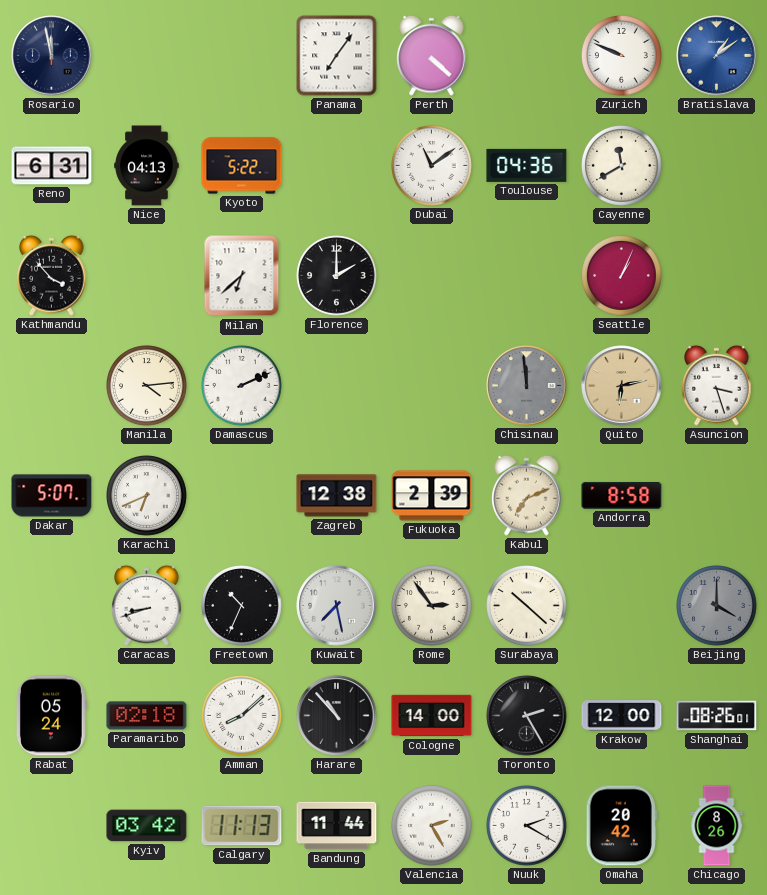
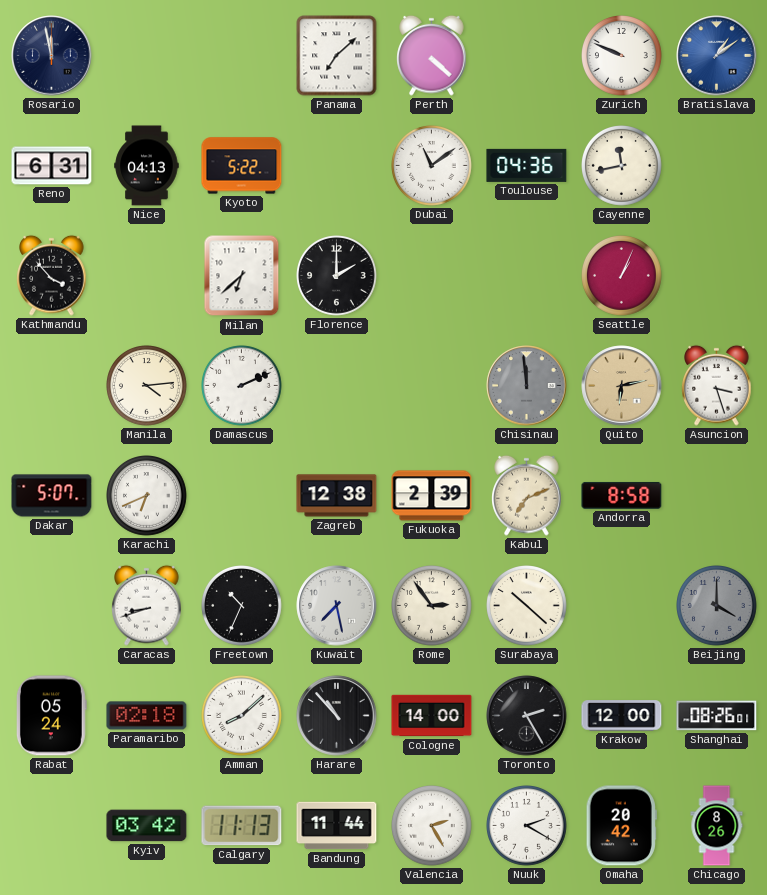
Panama: 7:06 -> 7:08 (337, 56)
Cayenne: 11:40 -> 11:43 (622, 166)
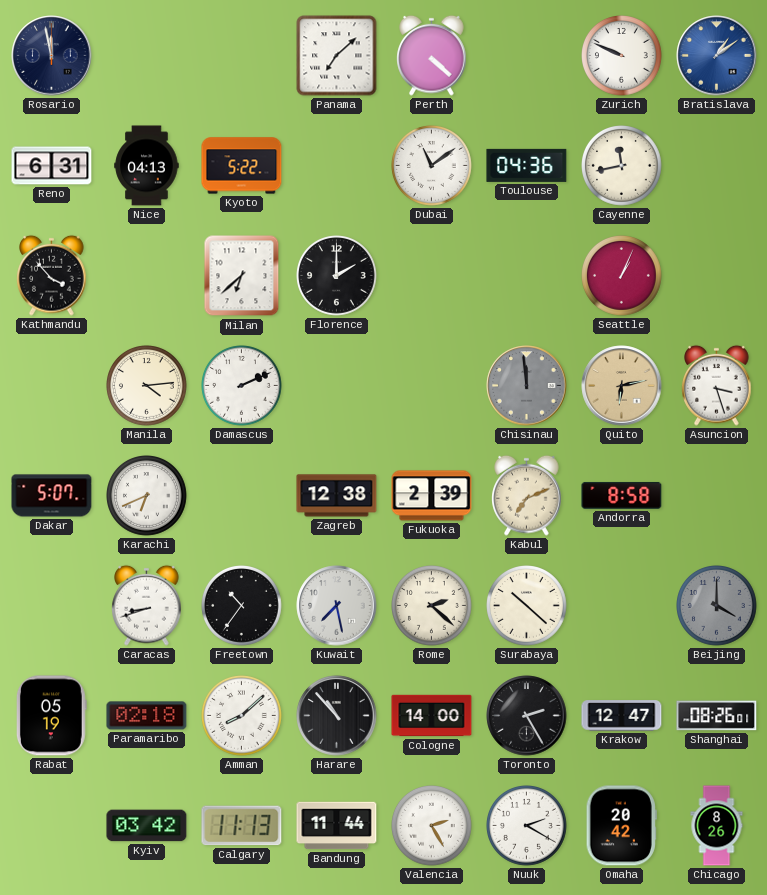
Freetown: 10:34 -> 10:36 (242, 606)
Rome: 2:54 -> 2:22 (432, 606)
Rabat: 05:24 -> 05:19 (51, 716)
Krakow: 12:00 -> 12:47 (622, 716)
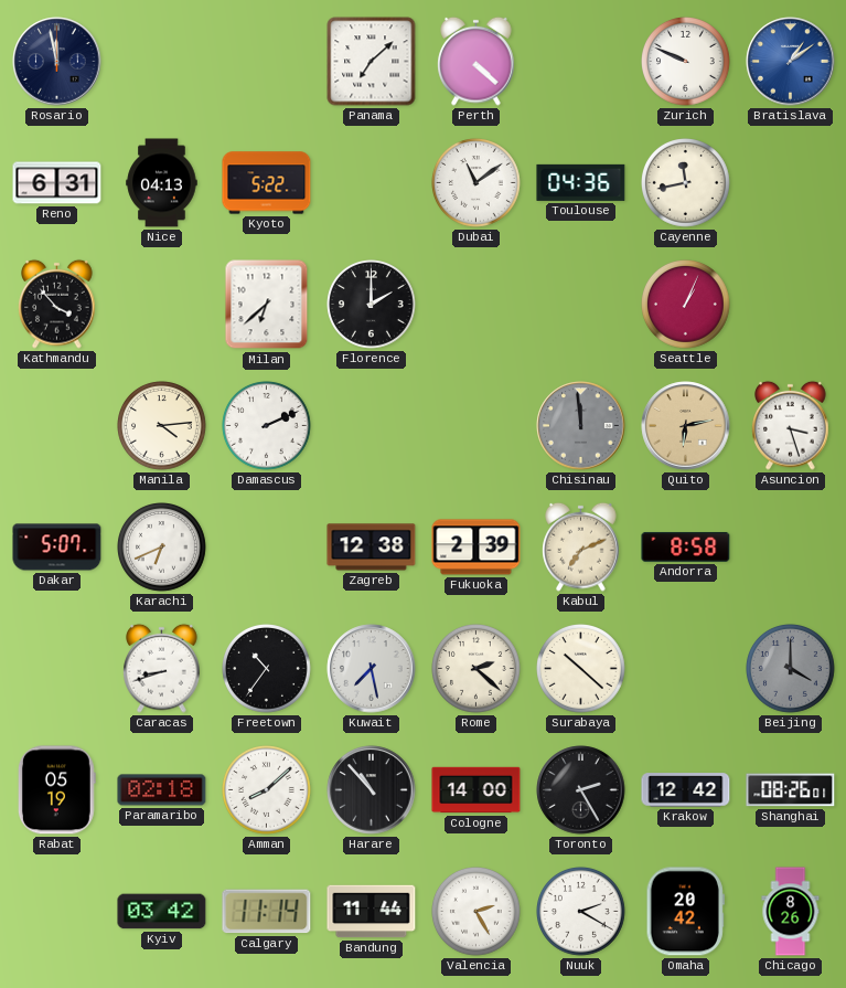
Krakow: 12:47 -> 12:42 (686, 790)
Calgary: 11:13 -> 11:14 (267, 912)
